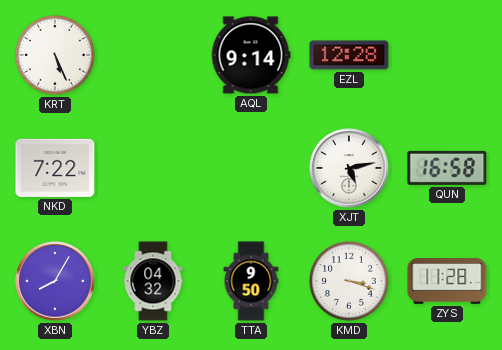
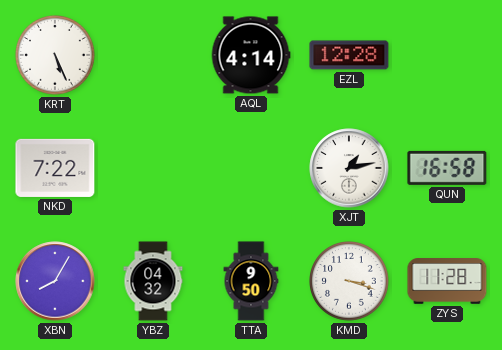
AQL: 9:14 -> 4:14 (251, 55)
XJT: 5:13 -> 1:13 (349, 168)
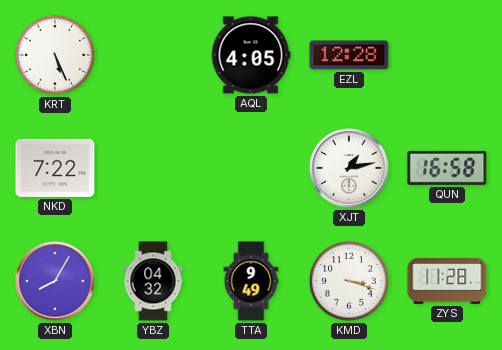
AQL: 4:14 -> 4:05 (251, 55)
TTA: 9:50 -> 9:49 (251, 281)
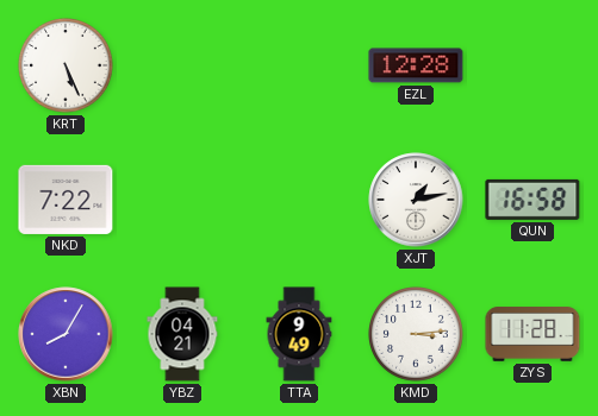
AQL: 4:05 -> none (251, 55)
YBZ: 04:32 -> 04:21 (182, 334)
KMD: 3:18 -> 3:14 (417, 335)
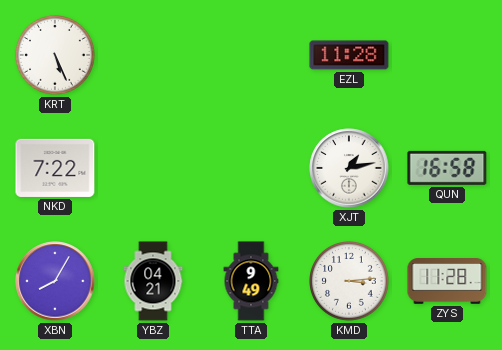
EZL: 12:28 -> 11:28 (349, 55)
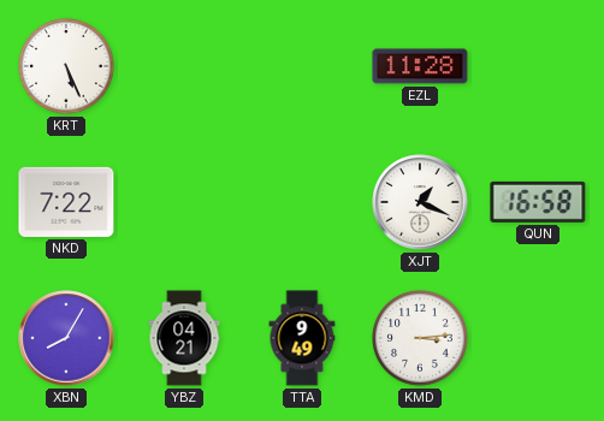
XJT: 1:13 -> 1:19 (420, 202)
ZYS: 11:28 -> none (447, 281)
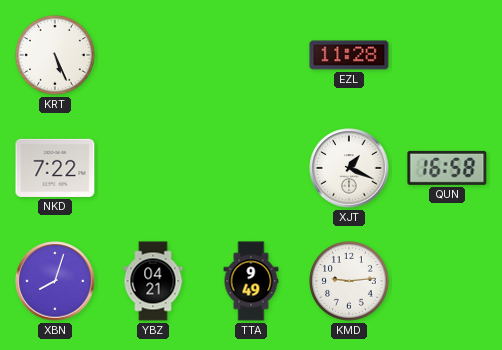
XBN: 8:05 -> 8:03 (55, 281)
KMD: 3:14 -> 9:14 (350, 282)
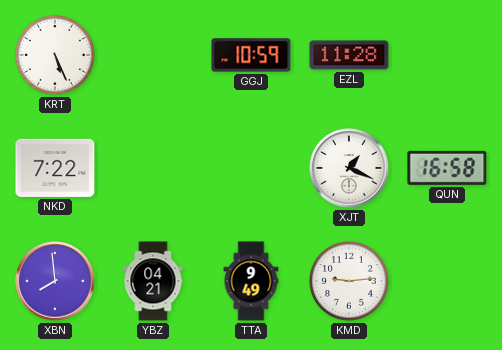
GGJ: none -> 10:59 (251, 55)
XBN: 8:03 -> 7:59 (55, 281)
